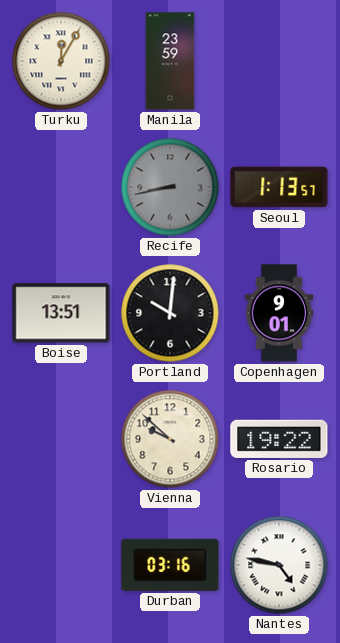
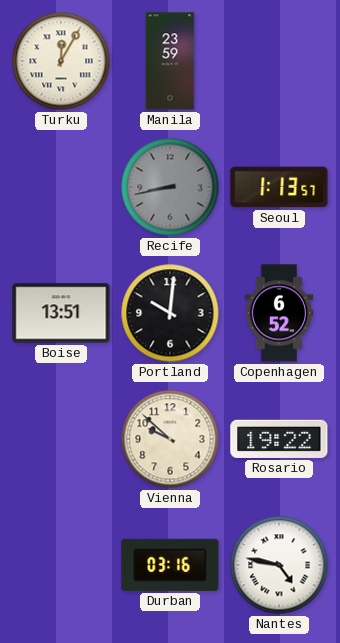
Copenhagen: 9:01 -> 6:52 (279, 313)
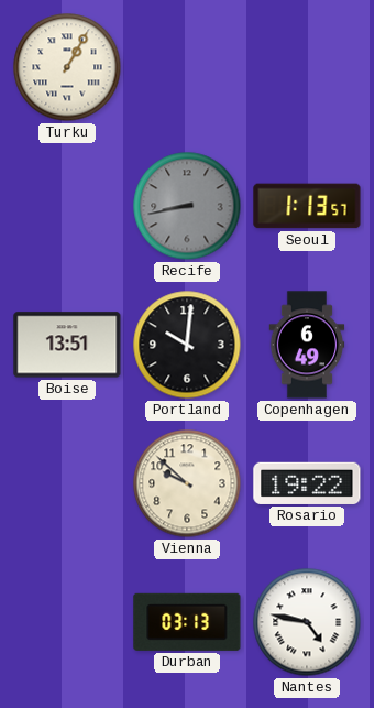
Turku: 12:05 -> 1:05 (67, 67)
Manila: 23:59 -> none (170, 61)
Copenhagen: 6:52 -> 6:49 (307, 345)
Durban: 03:16 -> 03:13 (187, 622)
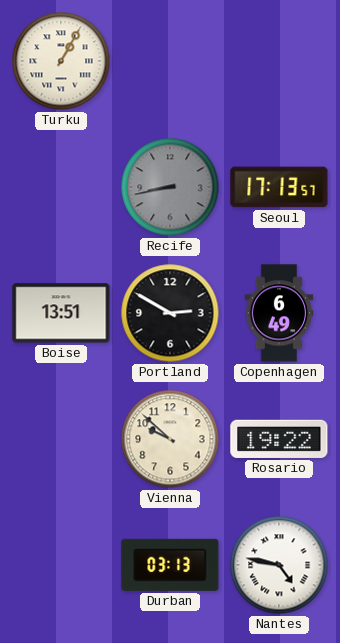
Seoul: 1:13 -> 17:13 (279, 187)
Portland: 10:01 -> 2:50 (170, 313)
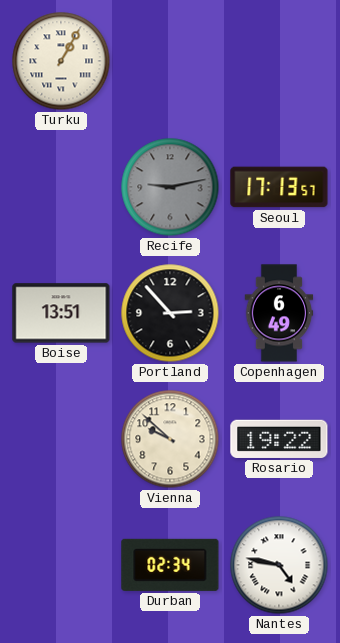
Recife: 8:43 -> 9:13 (170, 187)
Portland: 2:50 -> 2:53 (170, 313)
Durban: 03:13 -> 02:34 (170, 565)
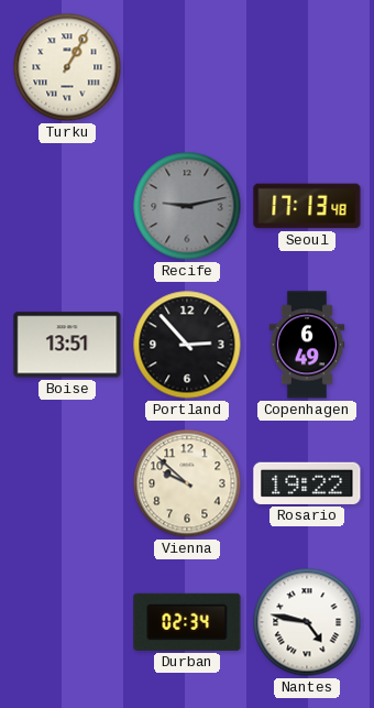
Seoul: 17:13:57 -> 17:13:48 (307, 206)
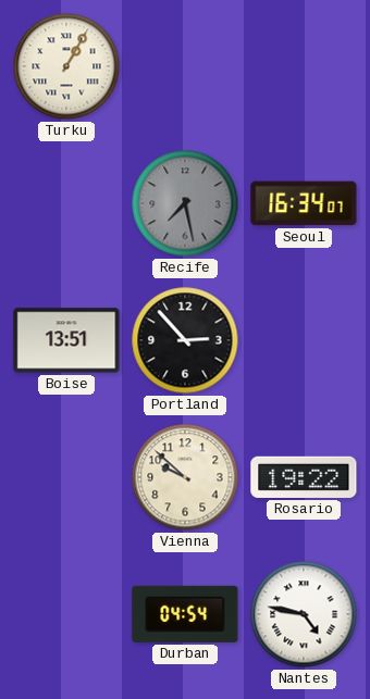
Recife: 9:13 -> 7:28 (185, 203)
Seoul: 17:13 -> 16:34 (304, 203)
Copenhagen: 6:49 -> none (307, 345)
Durban: 02:34 -> 04:54 (185, 614)
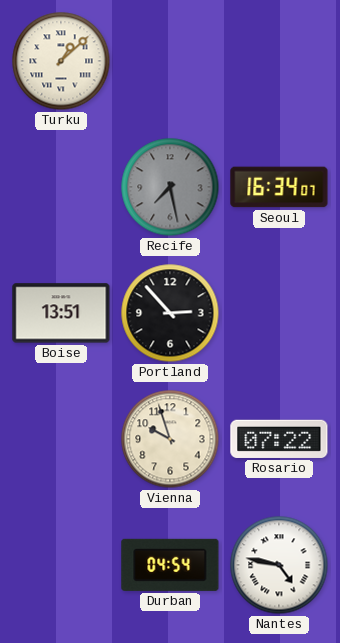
Turku: 1:05 -> 1:08 (61, 61)
Vienna: 9:52 -> 9:57 (170, 439)
Rosario: 19:22 -> 07:22 (279, 439)
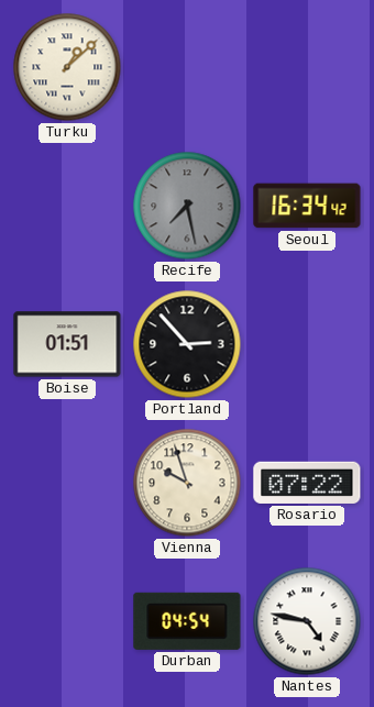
Seoul: 16:34:07 -> 16:34:42 (307, 206)
Boise: 13:51 -> 01:51 (67, 344)
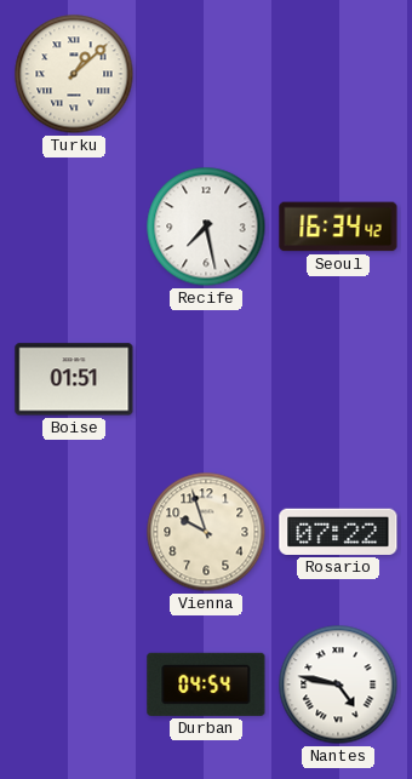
Recife dial: grey -> white (206, 227)
Portland: 2:53 -> none (187, 344)
